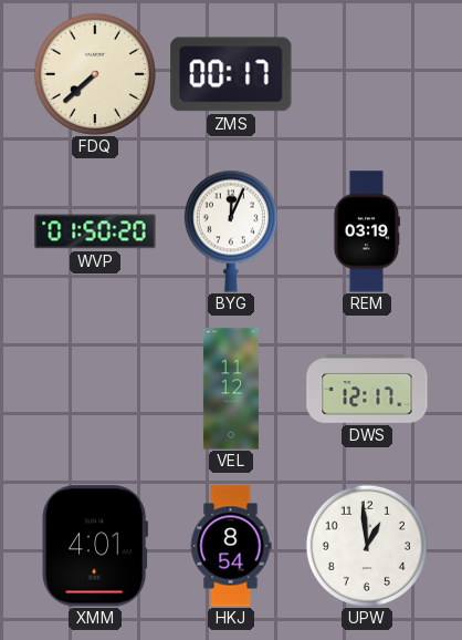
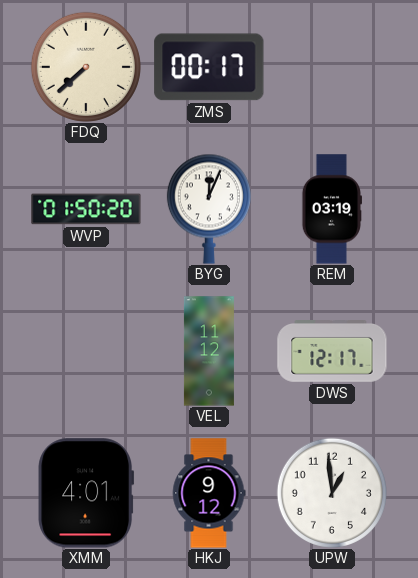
HKJ: 8:54 -> 9:12 (209, 493)
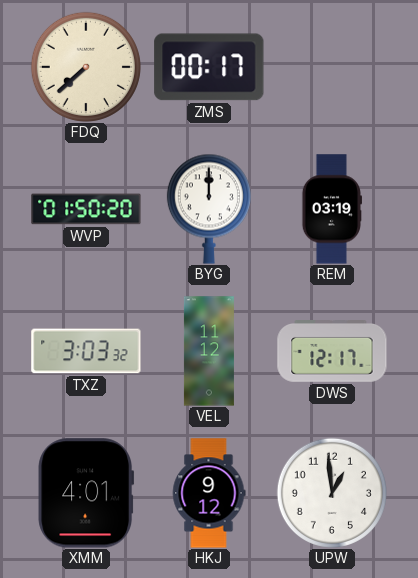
BYG: 12:04 -> 12:00 (209, 209)
TXZ: none -> 3:03 (86, 351)
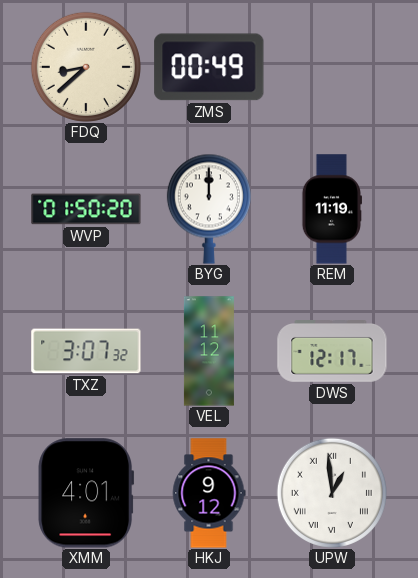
FDQ: 7:38 -> 8:38 (86, 67)
ZMS: 00:17 -> 00:49 (209, 67)
REM: 03:19 -> 11:19 (331, 209)
TXZ: 3:03 -> 3:07 (86, 351)
UPW numerals: Arabic -> Roman (332, 493)
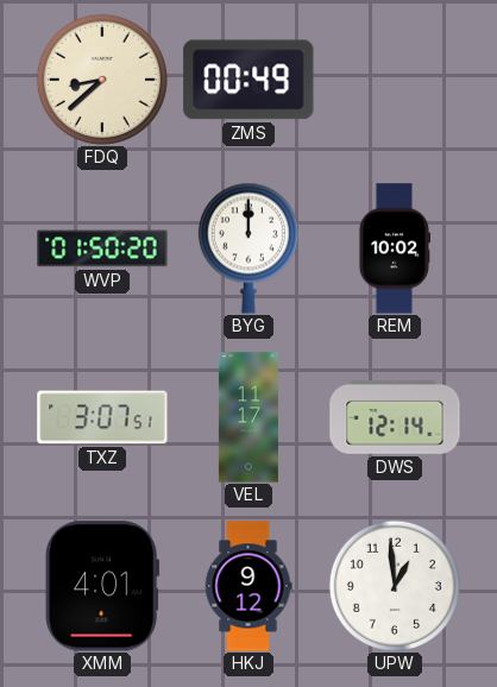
REM: 11:19 -> 10:02 (394, 248)
TXZ: 3:07:32 -> 3:07:51 (102, 417)
VEL: 11:12 -> 11:17 (248, 417)
DWS: 12:17 -> 12:14 (395, 418)
UPW numerals: Roman -> Arabic (395, 586)
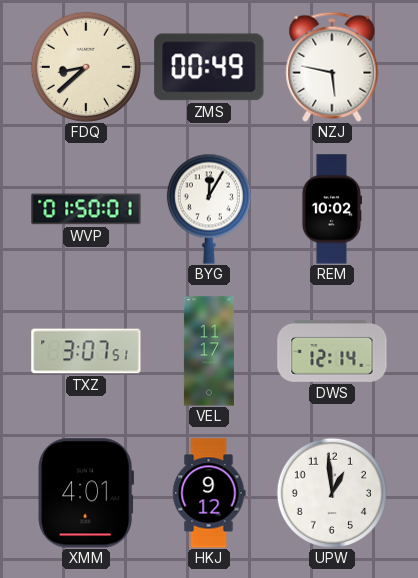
NZJ: none -> 5:47 (332, 67)
WVP: 01:50:20 -> 01:50:01 (86, 209)
BYG: 12:00 -> 12:05 (209, 209)
